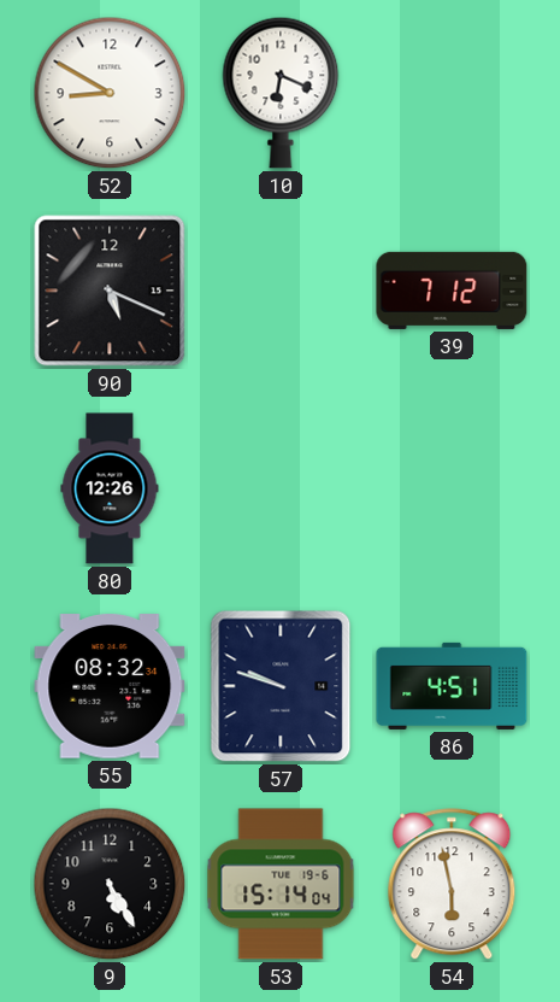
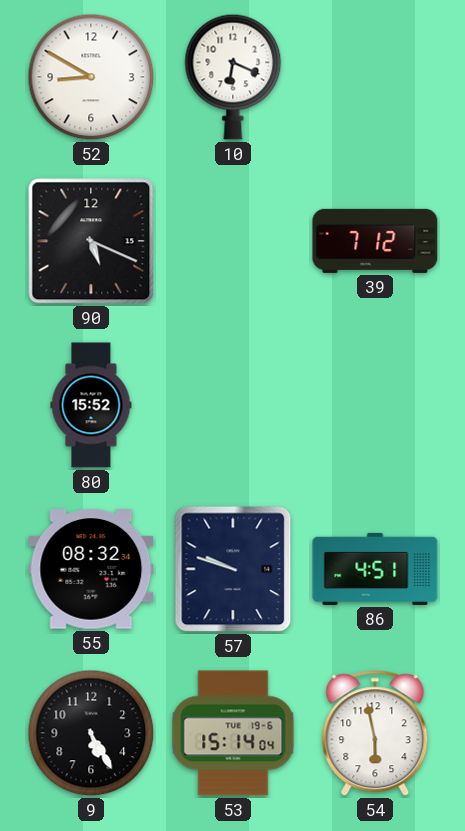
80: 12:26 -> 15:52 (91, 405)
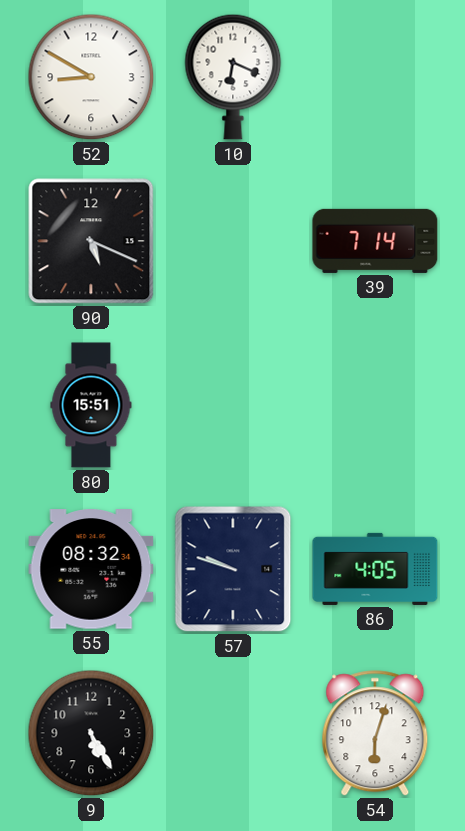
39: 7:12 -> 7:14 (375, 241)
80: 15:52 -> 15:51 (91, 405)
86: 4:51 -> 4:05 (375, 569)
53: 15:14 -> none (233, 733)
54: 5:58 -> 6:03 (375, 734)
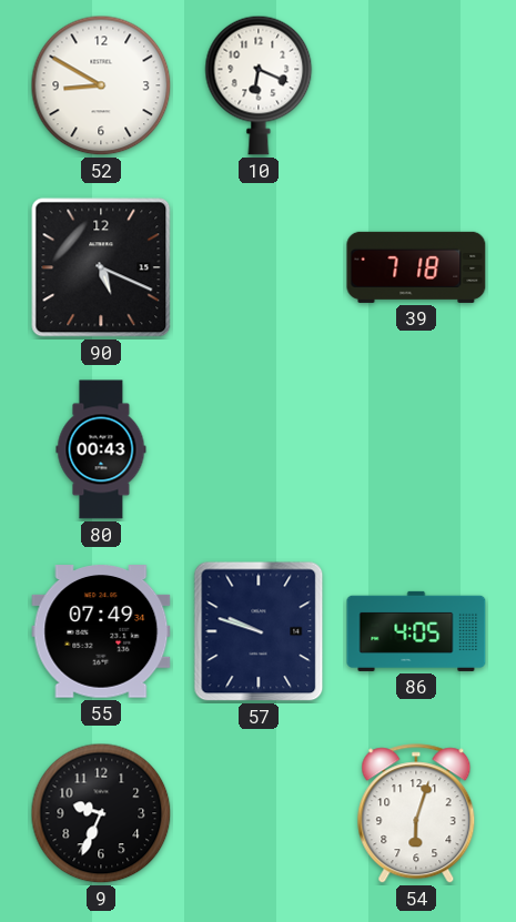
39: 7:14 -> 7:18 (416, 267)
80: 15:51 -> 00:43 (101, 449)
55: 08:32 -> 07:49 (101, 631)
9: 5:25 -> 9:34 (101, 813)
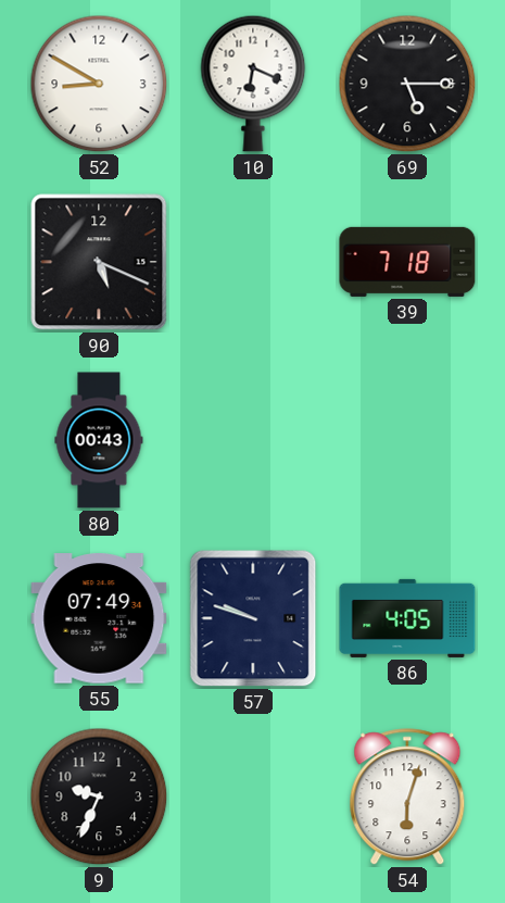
69: none -> 5:15 (407, 84)
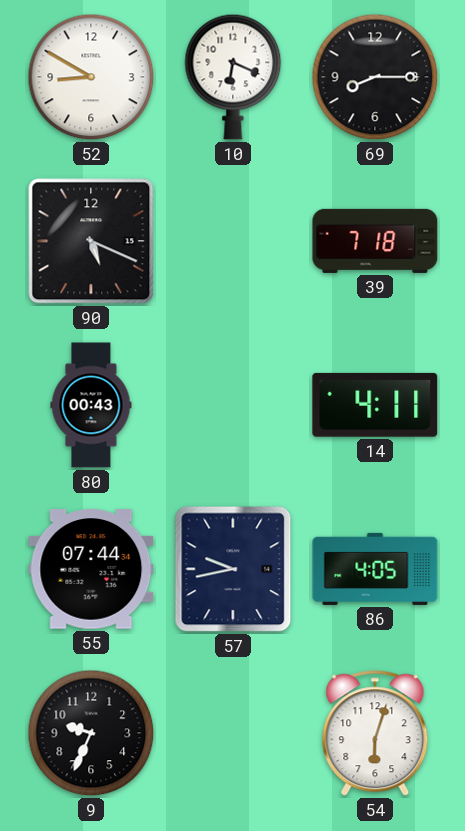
69: 5:15 -> 8:15 (375, 77)
14: none -> 4:11 (375, 405)
55: 07:49 -> 07:44 (91, 569)
57: 9:48 -> 9:43 (233, 569)
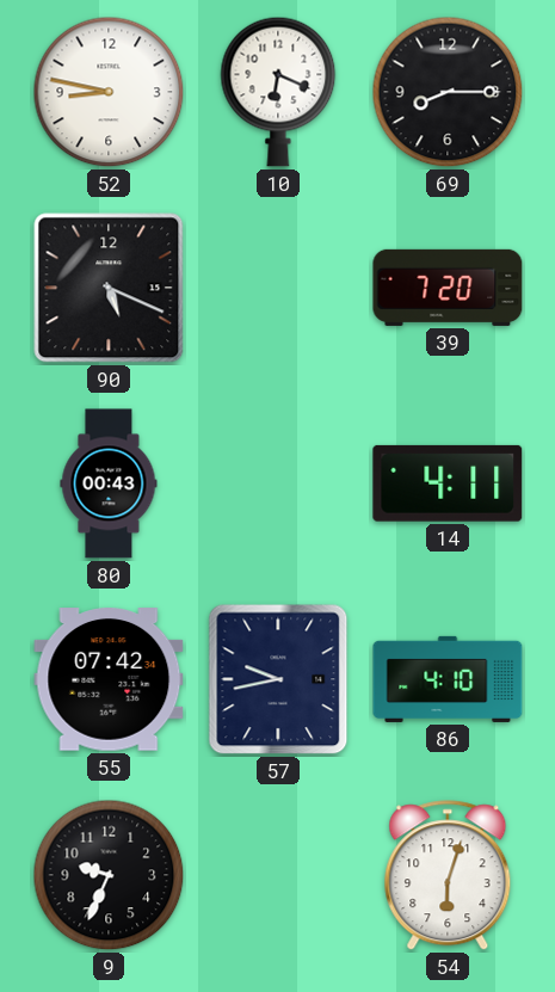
52: 8:50 -> 8:47 (109, 92)
39: 7:18 -> 7:20 (448, 288)
55: 07:44 -> 07:42 (109, 679)
86: 4:05 -> 4:10 (448, 679)
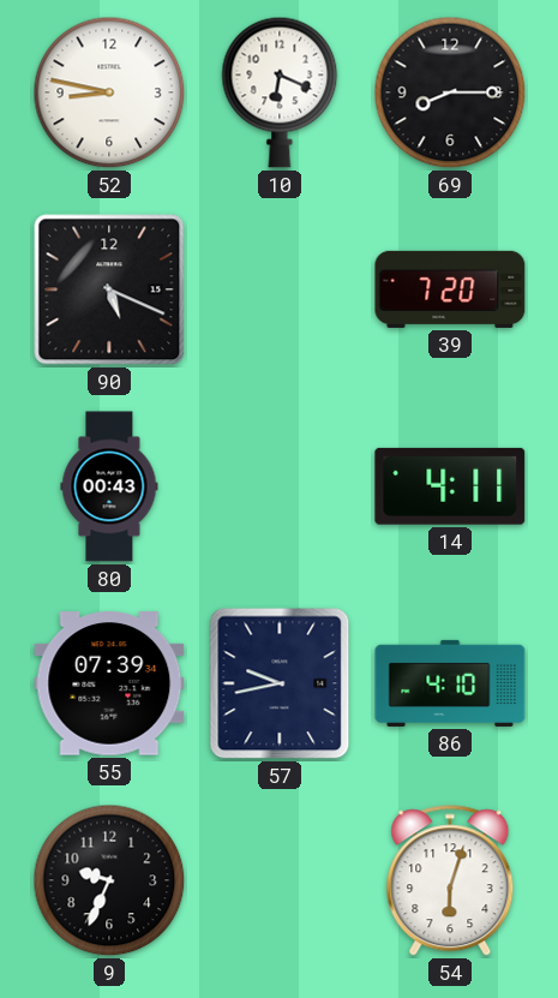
55: 07:42 -> 07:39 (109, 683)
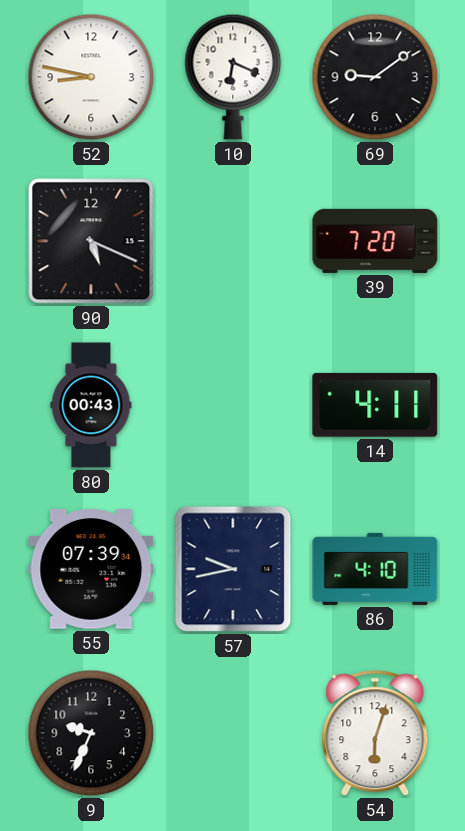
69: 8:15 -> 9:09 (375, 77)
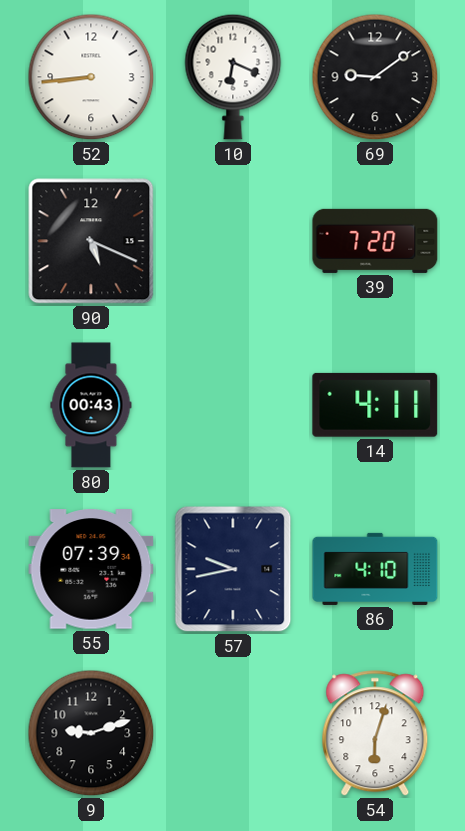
52: 8:47 -> 8:44 (91, 77)
9: 9:34 -> 9:12 (91, 733)
